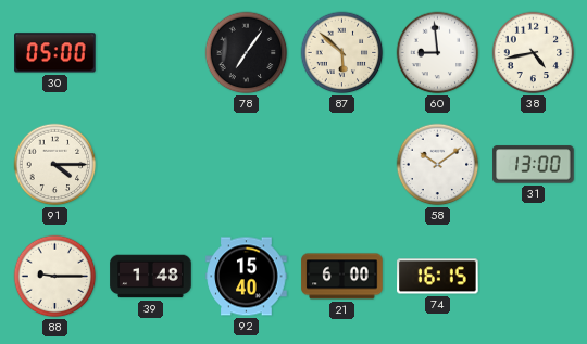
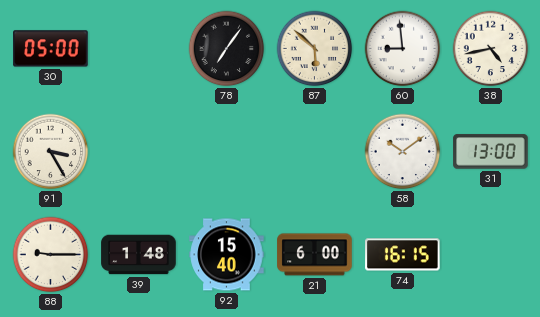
91: 4:15 -> 3:25 (51, 152)
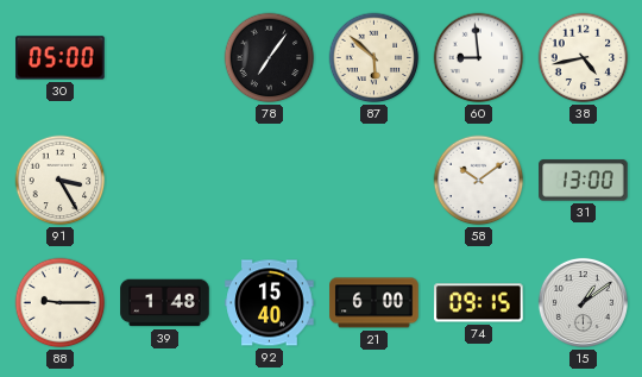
74: 16:15 -> 09:15 (479, 303)
15: none -> 1:09 (583, 302)
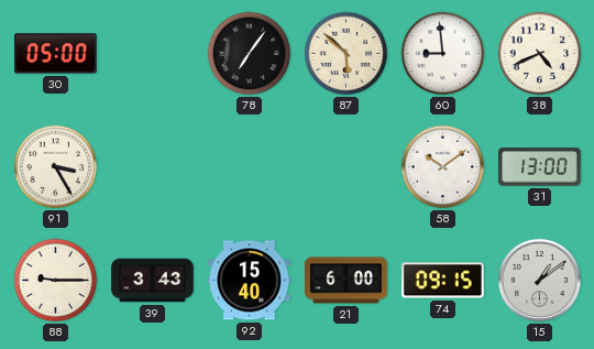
38: 4:43 -> 4:41 (540, 54)
39: 1:48 -> 3:43 (153, 281)
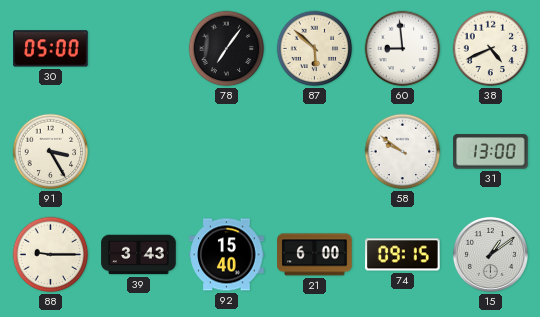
58: 10:09 -> 9:51 (403, 152)
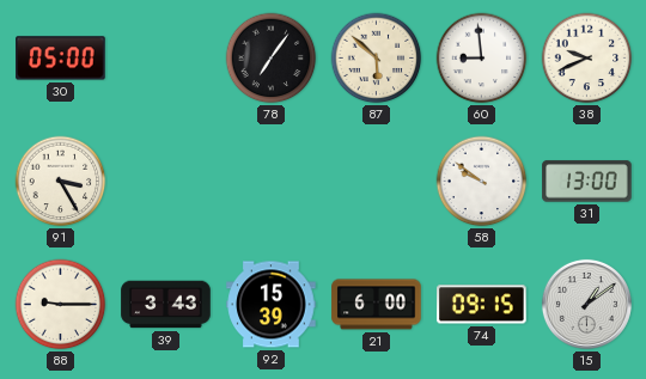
38: 4:41 -> 9:41 (587, 59)
92: 15:40 -> 15:39 (272, 305)
